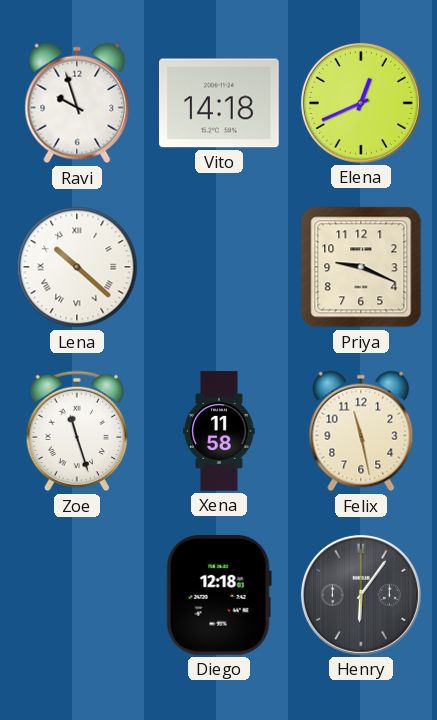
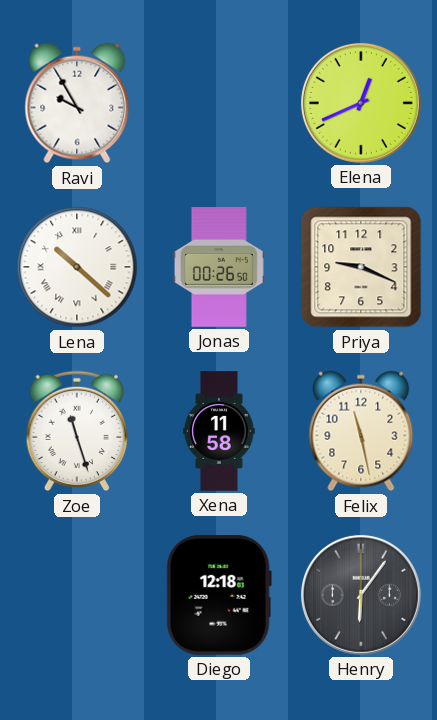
Ravi: 9:57 -> 9:55 (77, 103)
Vito: 14:18 -> none (220, 103)
Jonas: none -> 00:26 (219, 267)
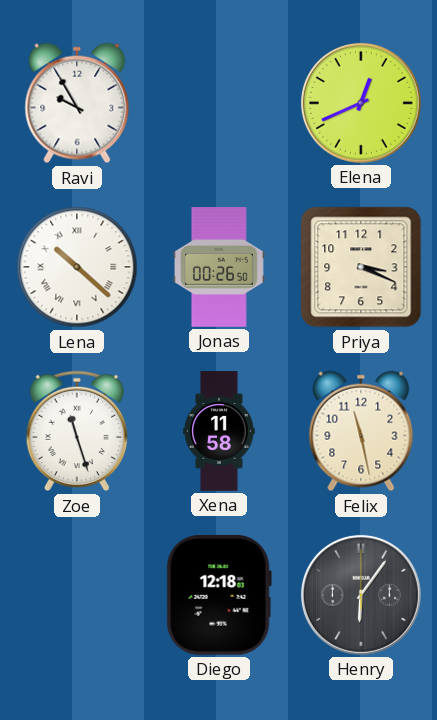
Priya: 9:19 -> 3:19 (361, 267)
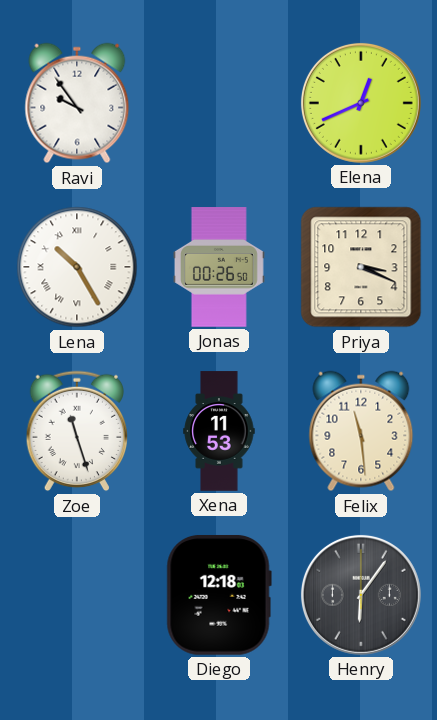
Ravi: 9:55 -> 9:54 (77, 103)
Lena: 10:22 -> 10:25 (77, 267)
Xena: 11:58 -> 11:53 (219, 431)
Felix: 11:28 -> 11:29 (361, 431)
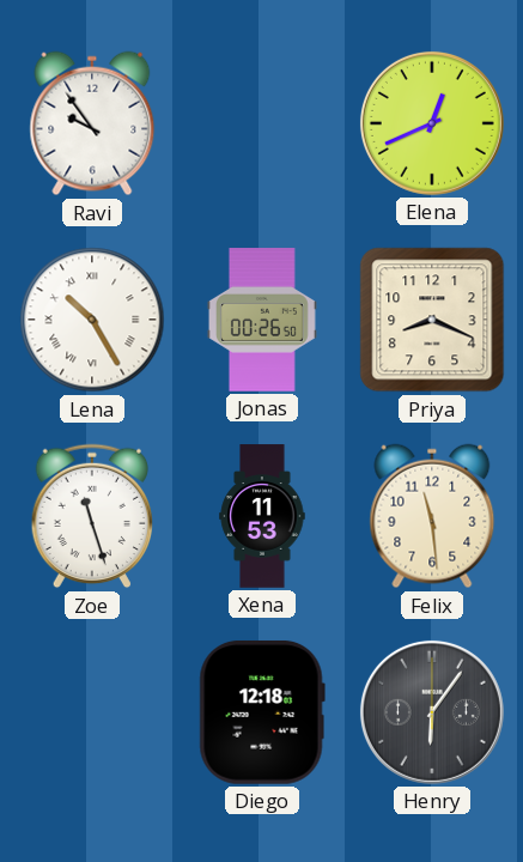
Priya: 3:19 -> 8:19 (432, 320)
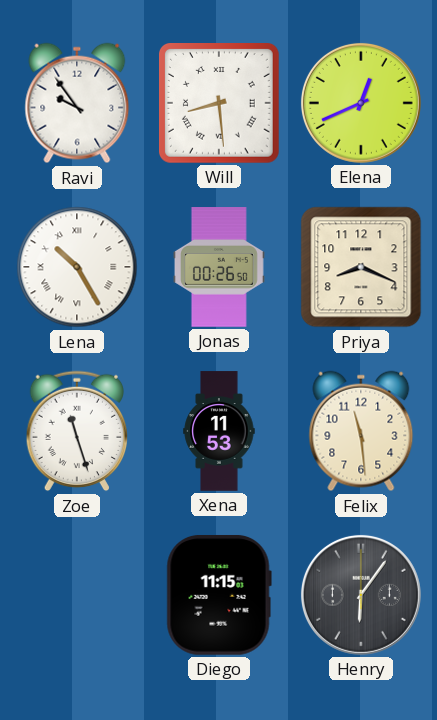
Will: none -> 8:29 (220, 104)
Diego: 12:18 -> 11:15 (219, 595)
